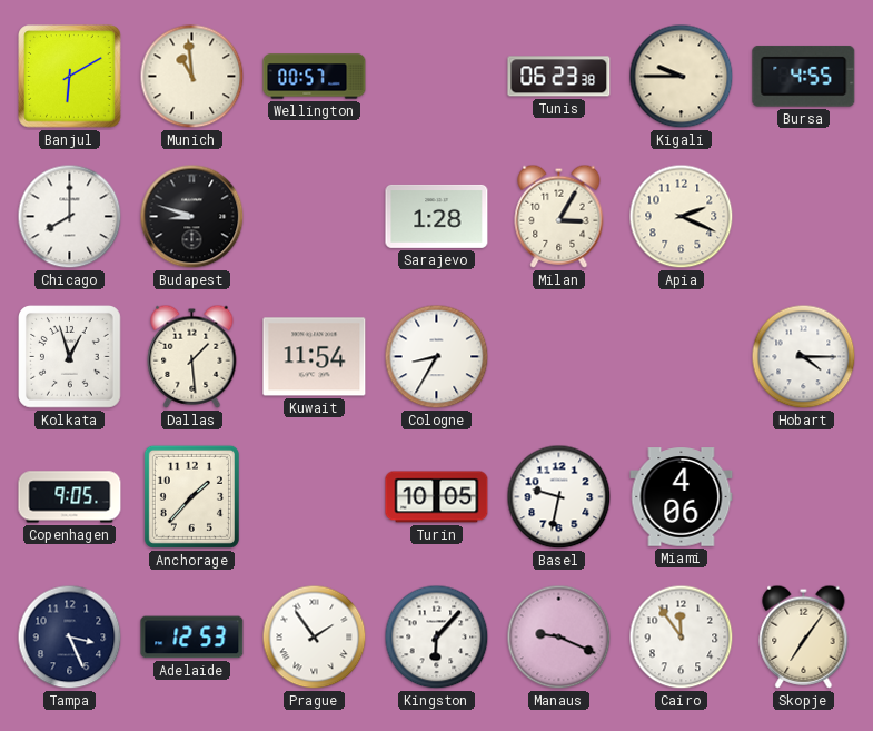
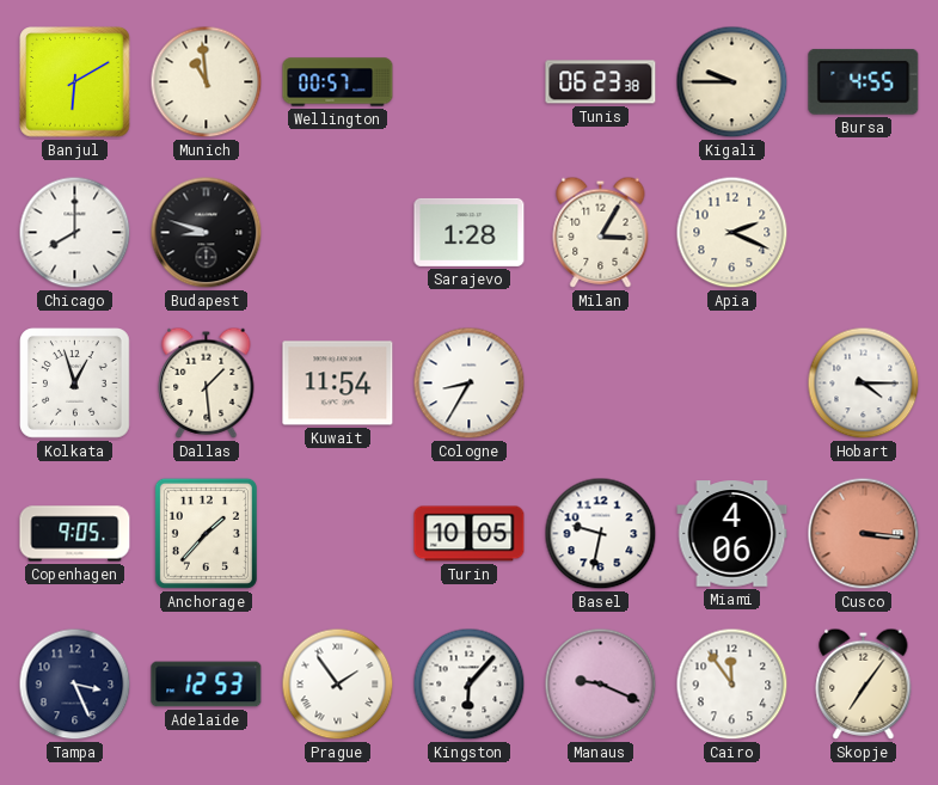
Cusco: none -> 3:16 (864, 534)
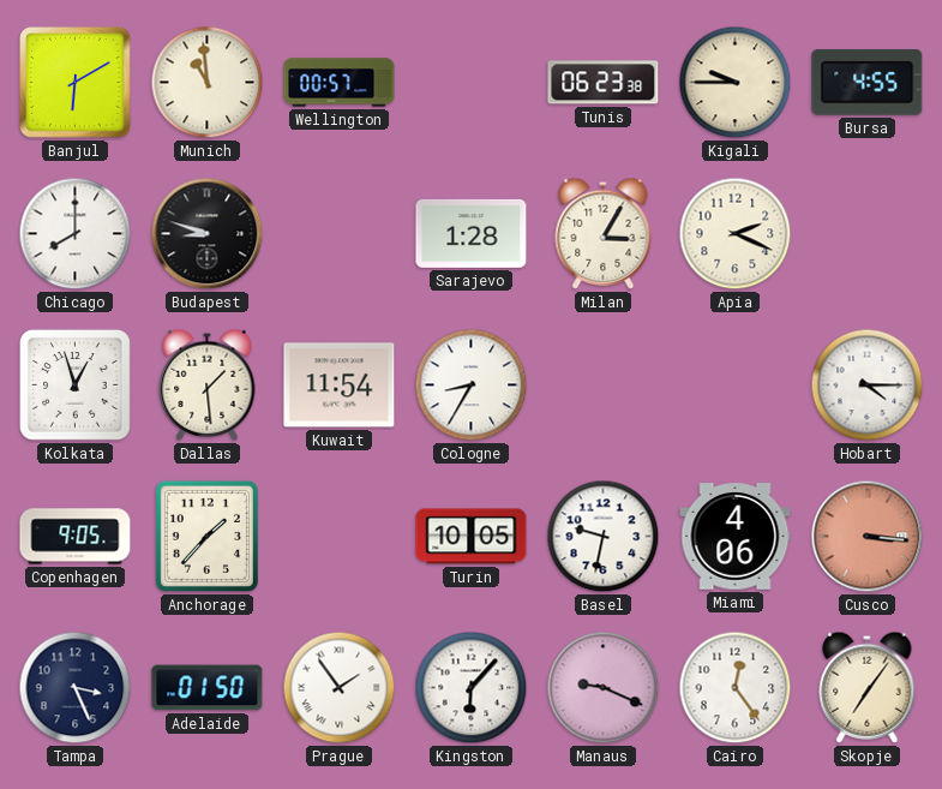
Adelaide: 12:53 -> 01:50 (208, 688)
Cairo: 11:54 -> 12:24 (736, 688)
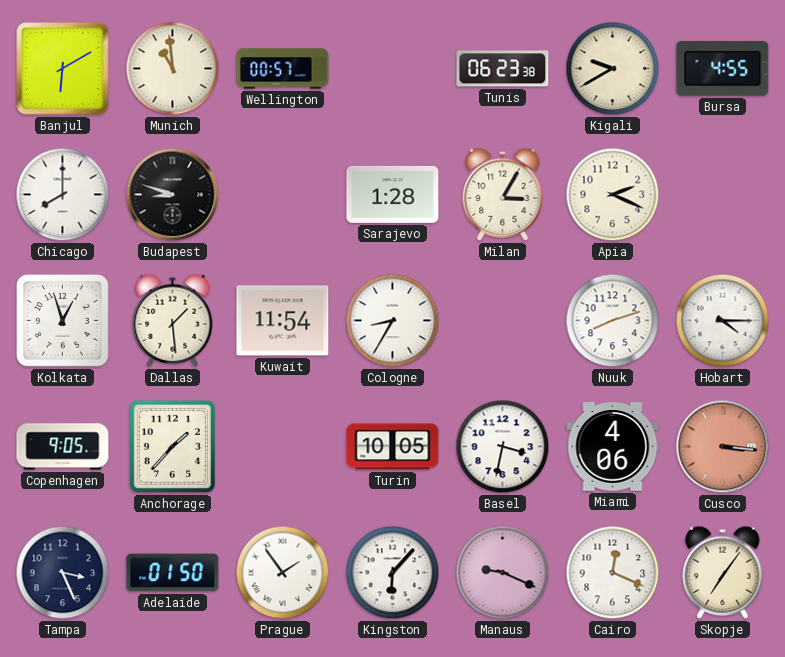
Kigali: 9:45 -> 9:40 (613, 69)
Nuuk: none -> 8:12 (613, 321)
Basel: 9:32 -> 3:32 (503, 447)
Cairo: 12:24 -> 12:19 (613, 573)
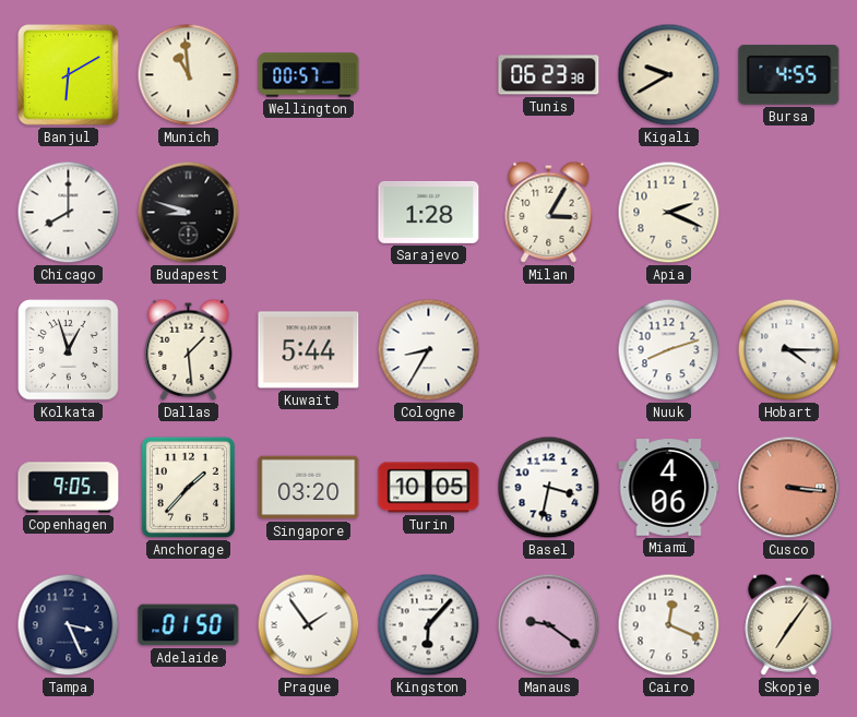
Kuwait: 11:54 -> 5:44 (309, 350)
Singapore: none -> 03:20 (309, 488)
Manaus: 9:19 -> 9:21 (549, 625)
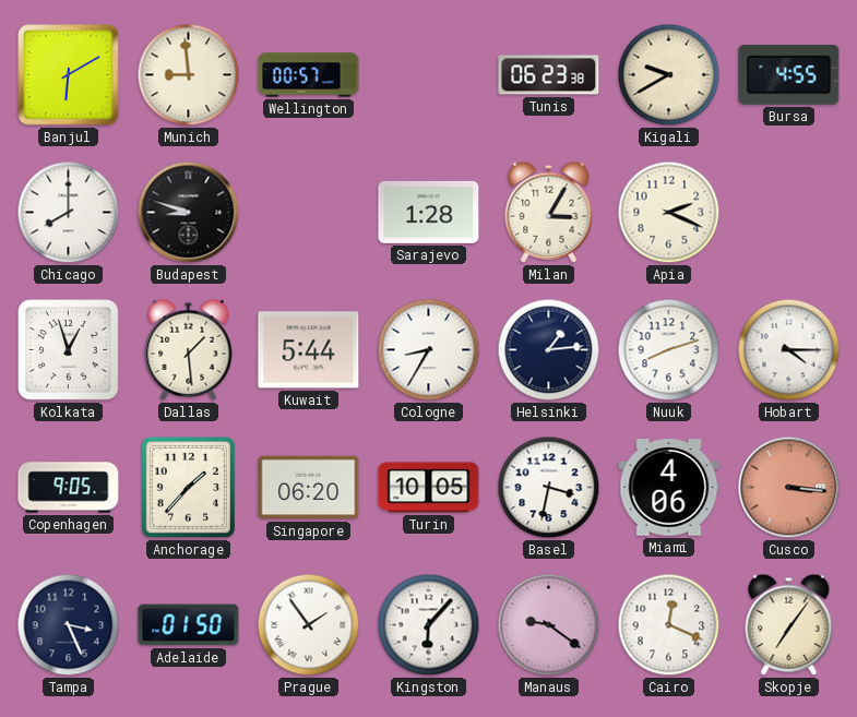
Munich: 10:59 -> 8:59 (189, 75)
Helsinki: none -> 1:14 (549, 350)
Singapore: 03:20 -> 06:20 (309, 488)
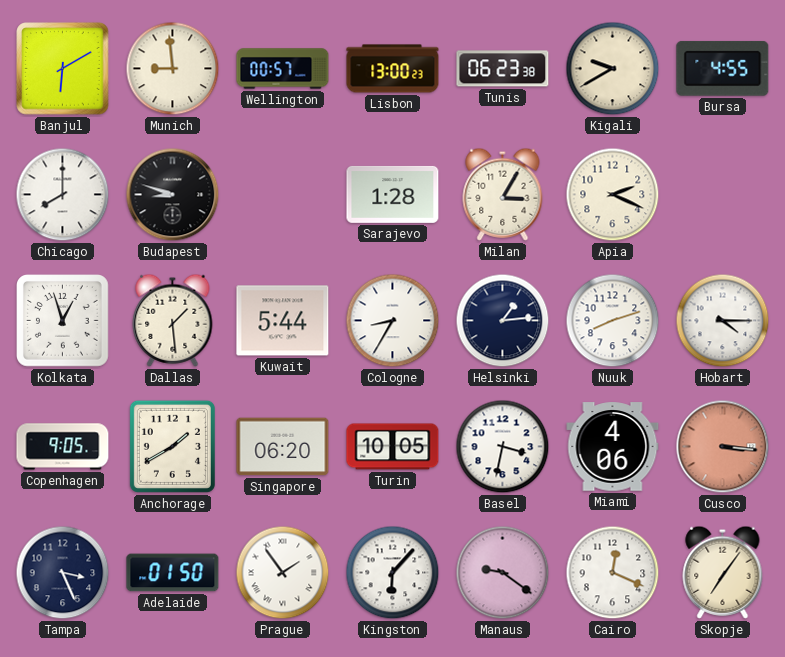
Lisbon: none -> 13:00 (393, 69)
Anchorage: 1:37 -> 1:40 (172, 446)
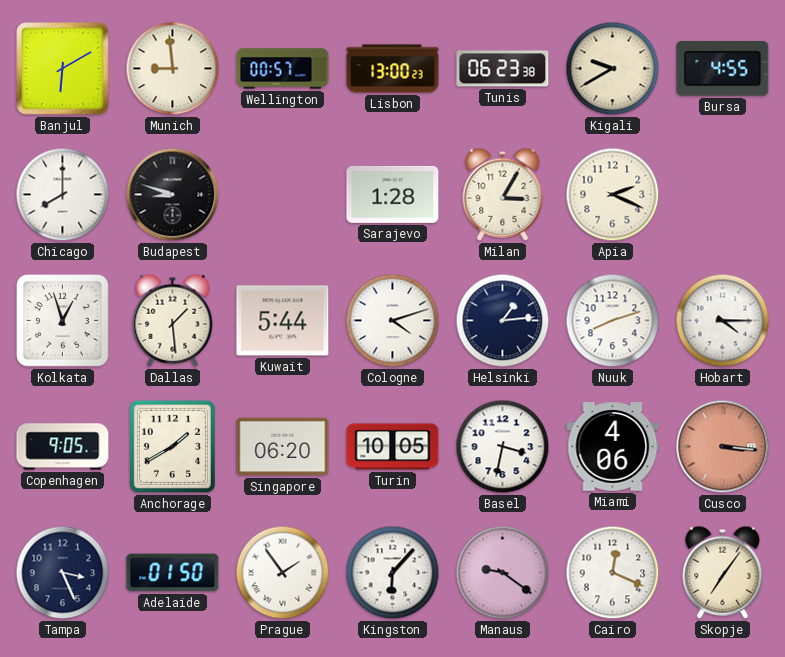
Cologne: 8:35 -> 4:12 (393, 321)
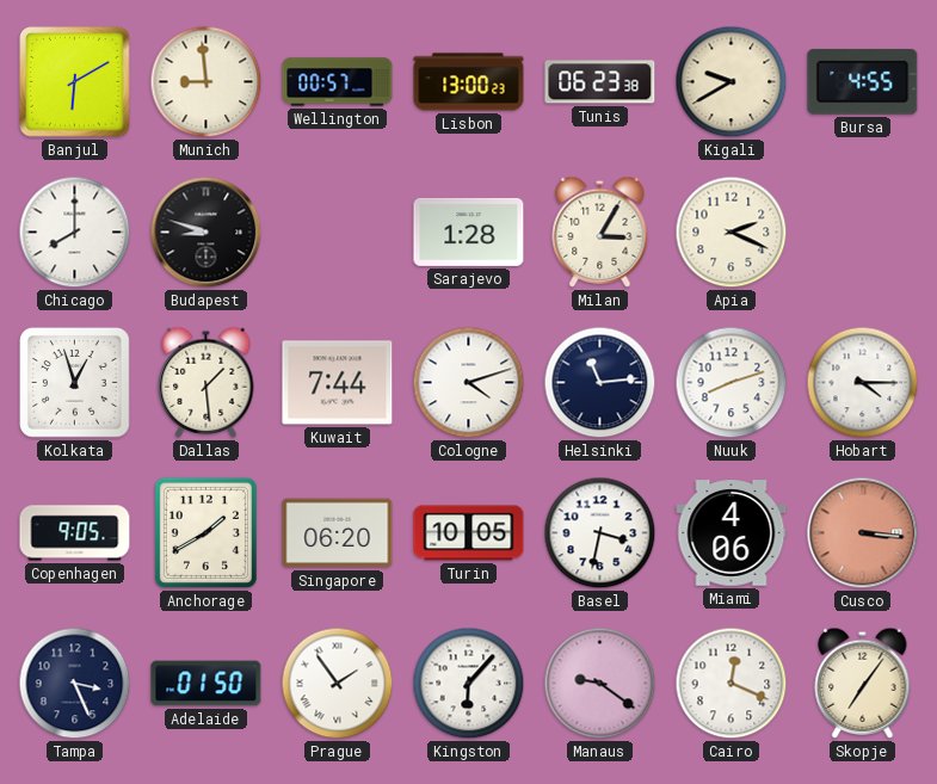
Kuwait: 5:44 -> 7:44 (338, 383)
Helsinki: 1:14 -> 11:14 (600, 383)
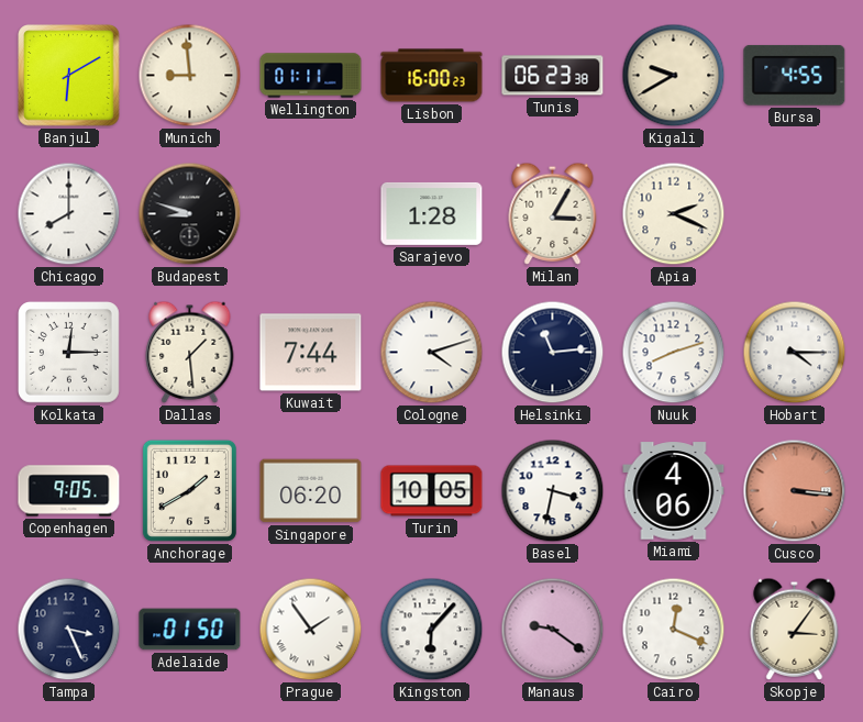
Wellington: 00:57 -> 01:11 (311, 76)
Lisbon: 13:00 -> 16:00 (432, 76)
Kolkata: 12:57 -> 12:15 (69, 353)
Skopje: 7:06 -> 3:06 (795, 629)
